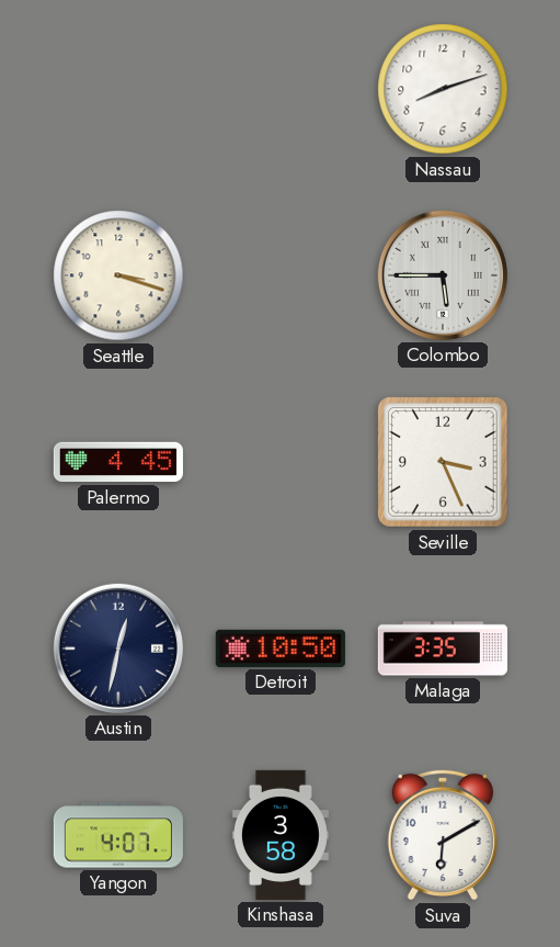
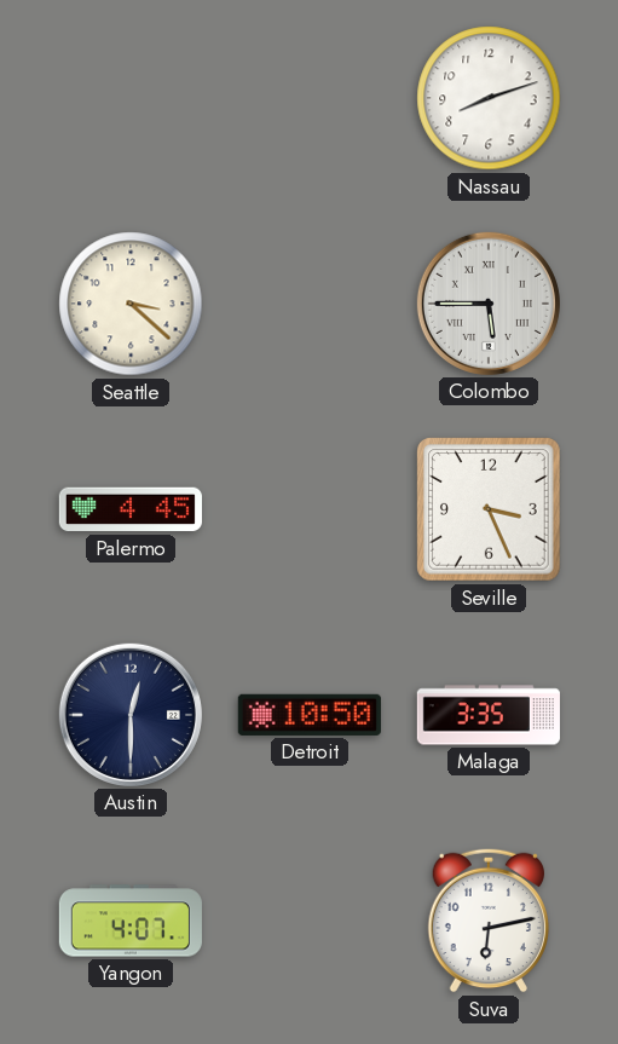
Seattle: 3:18 -> 3:22 (131, 304)
Austin: 12:32 -> 12:30 (131, 715)
Kinshasa: 3:58 -> none (281, 835)
Suva: 6:10 -> 6:13 (487, 921)
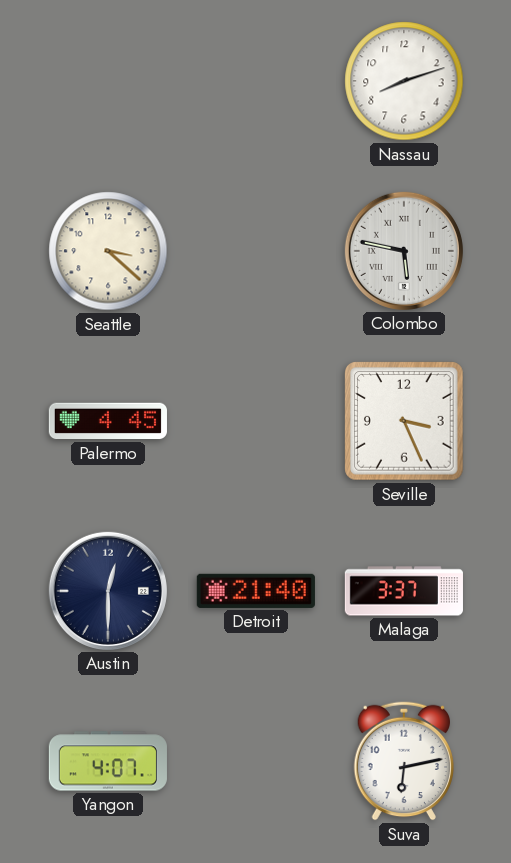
Colombo: 5:45 -> 5:47 (404, 251)
Detroit: 10:50 -> 21:40 (256, 591)
Malaga: 3:35 -> 3:37 (404, 591)
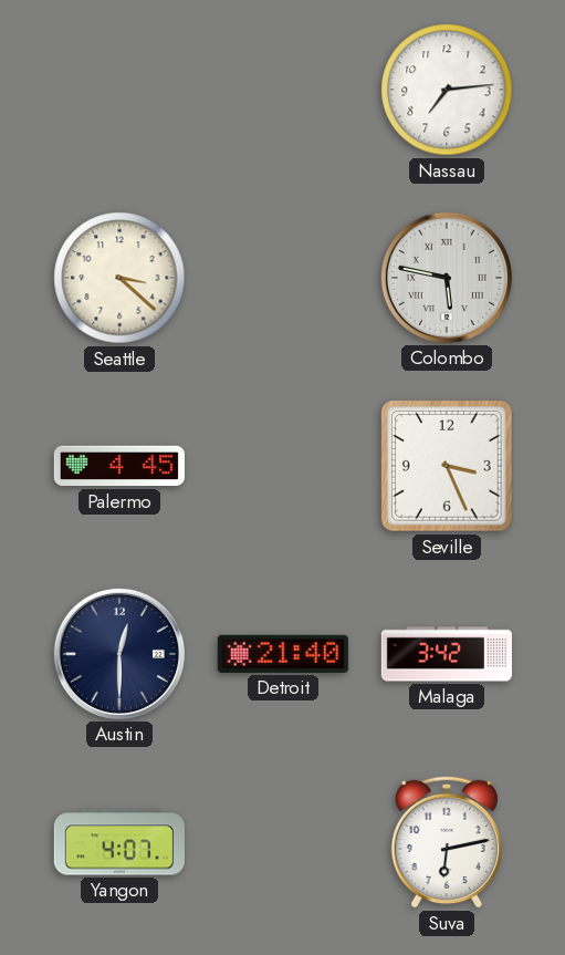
Nassau: 8:12 -> 7:14 (447, 90)
Malaga: 3:37 -> 3:42 (447, 654)
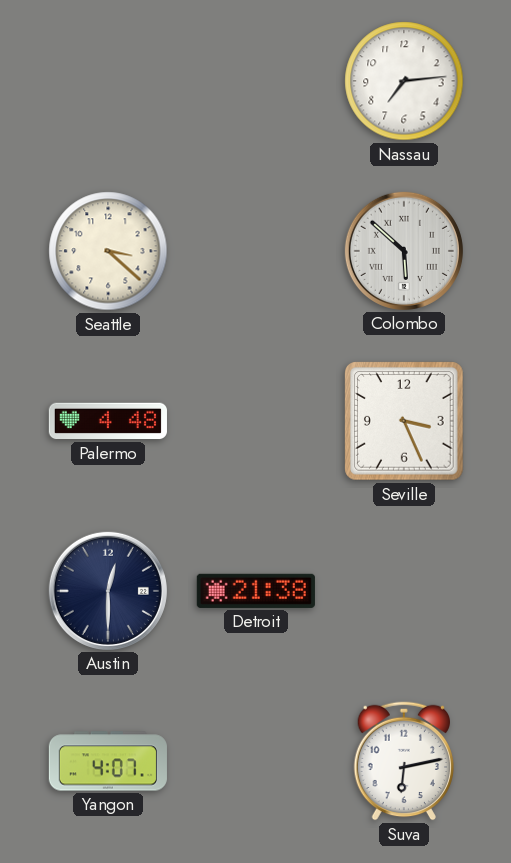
Colombo: 5:47 -> 5:52 (404, 251)
Palermo: 4:45 -> 4:48 (108, 421)
Detroit: 21:40 -> 21:38 (256, 591)
Malaga: 3:42 -> none (447, 654)
